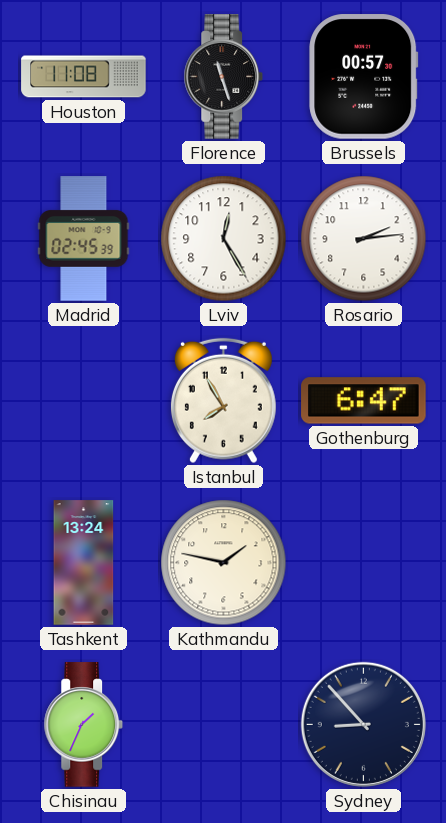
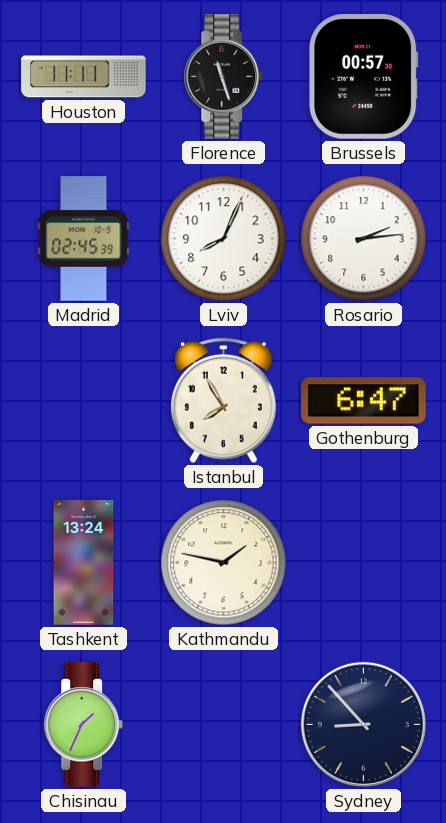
Houston: 11:08 -> 11:11 (84, 77)
Lviv: 12:25 -> 8:04 (224, 239)
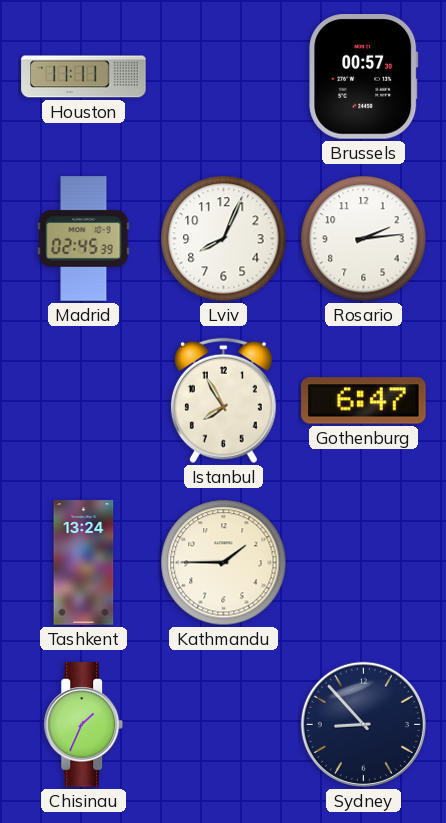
Florence: 11:27 -> none (224, 77)
Kathmandu: 1:47 -> 1:45 (224, 563)
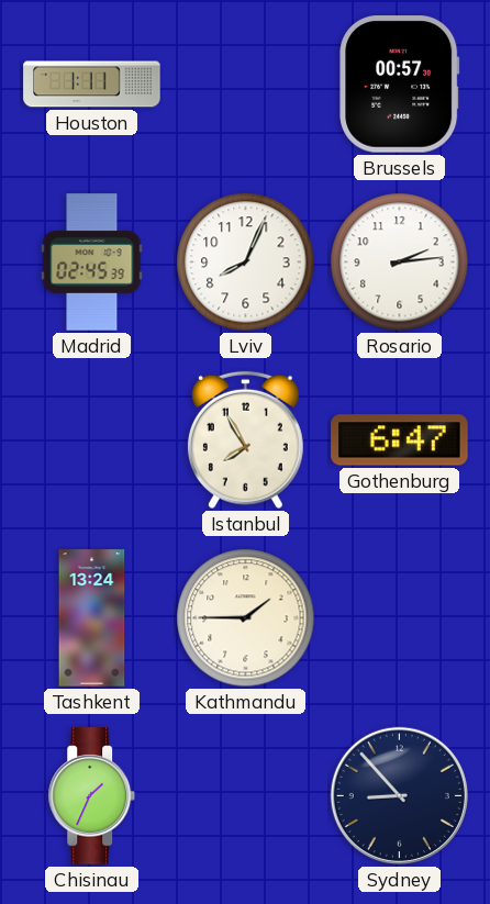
Houston: 11:11 -> 1:11 (92, 85)
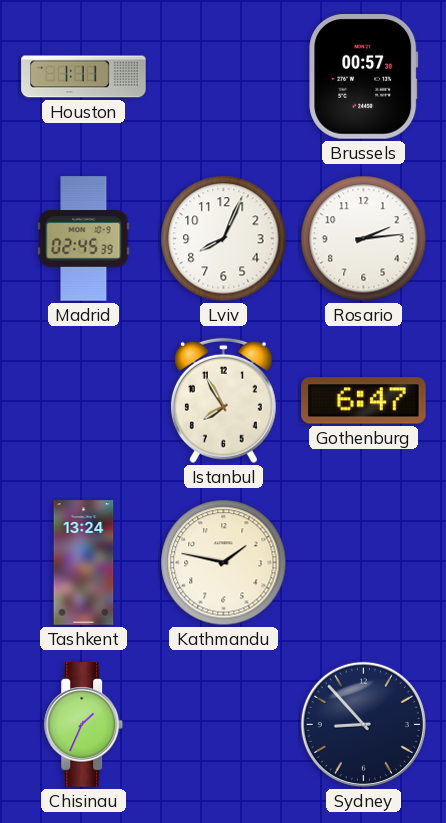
Kathmandu: 1:45 -> 1:47 (224, 563)
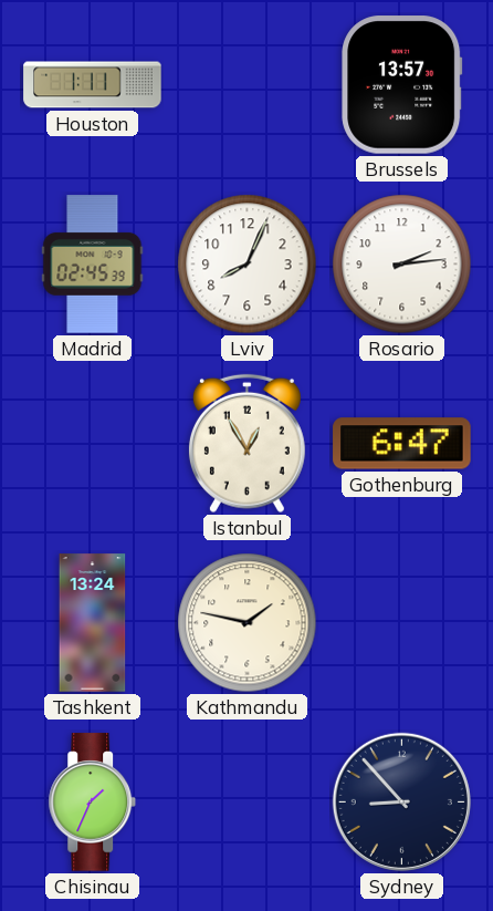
Brussels: 00:57 -> 13:57 (402, 85)
Istanbul: 7:55 -> 12:55 (246, 444)
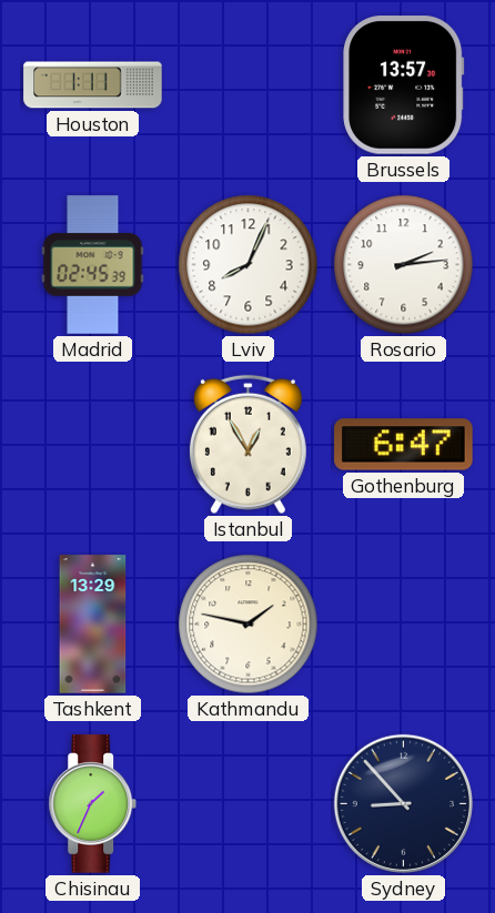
Tashkent: 13:24 -> 13:29 (93, 625)
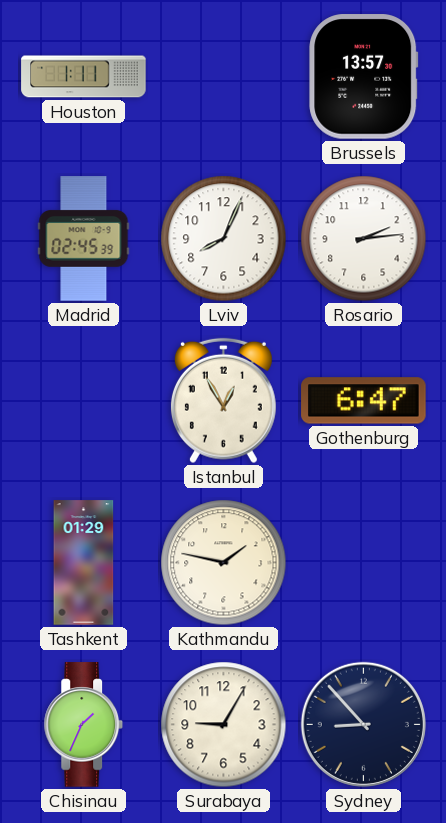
Tashkent: 13:29 -> 01:29 (84, 563)
Surabaya: none -> 9:05 (224, 725)
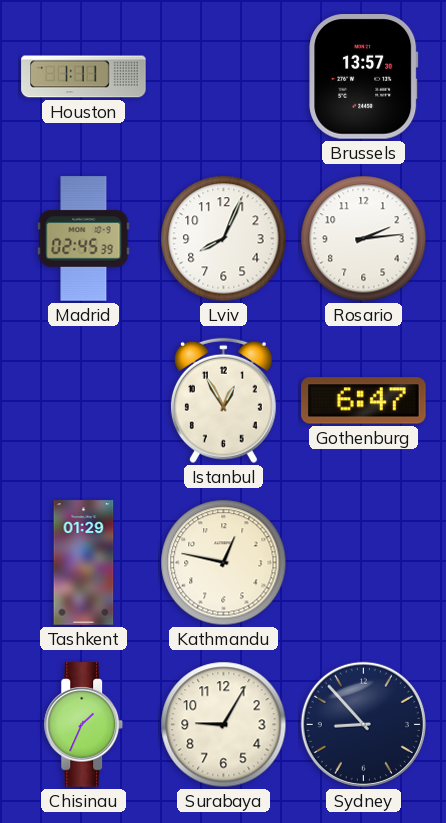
Kathmandu: 1:47 -> 12:47 (224, 563)
